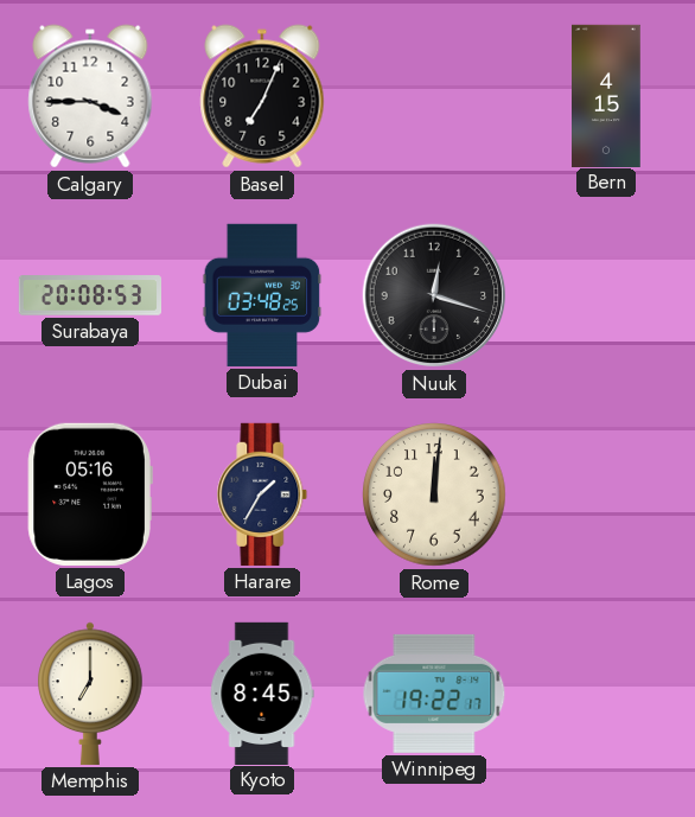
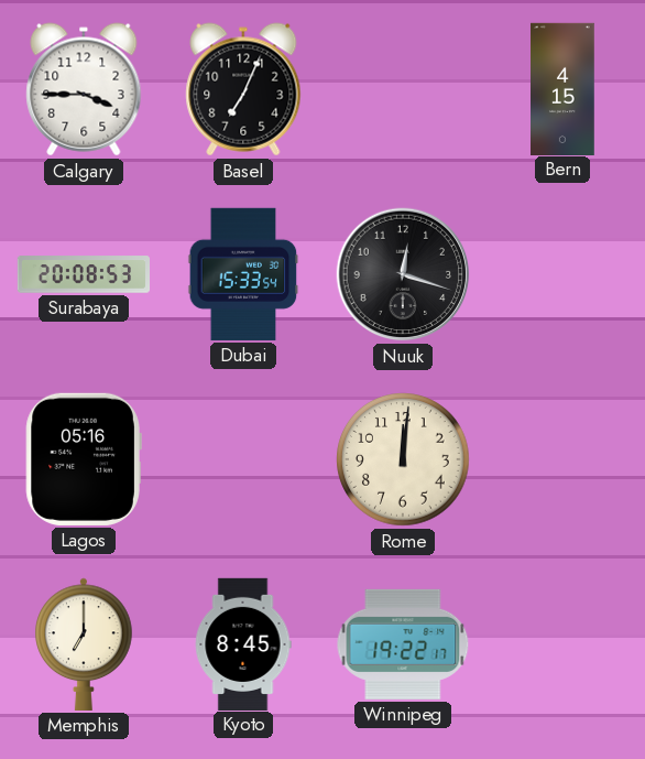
Dubai: 03:48 -> 15:33 (243, 274)
Harare: 1:35 -> none (262, 494)
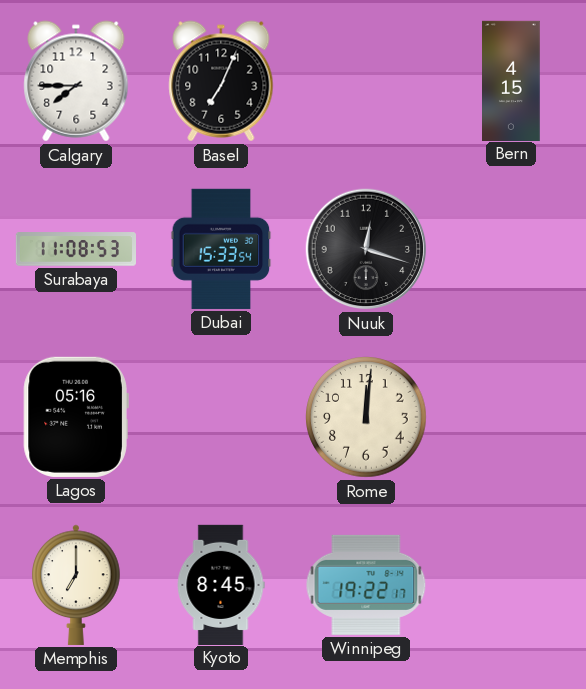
Calgary: 3:45 -> 7:45 (76, 81)
Surabaya: 20:08 -> 11:08 (75, 249)
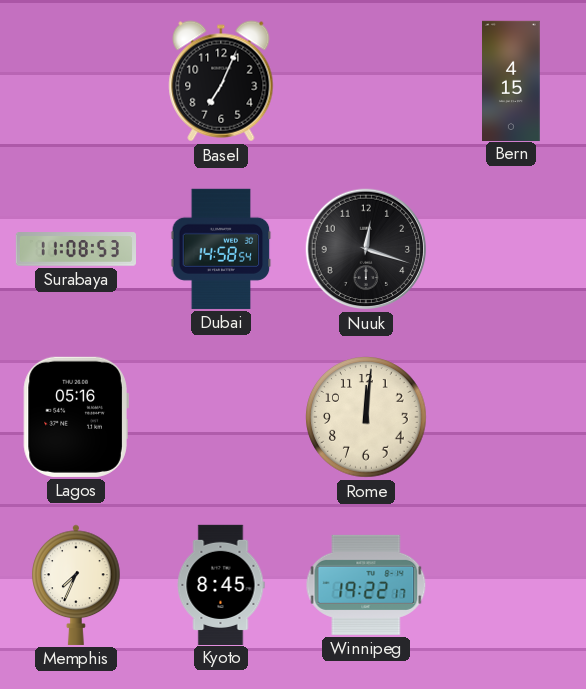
Calgary: 7:45 -> none (76, 81)
Dubai: 15:33 -> 14:58 (221, 249)
Memphis: 7:00 -> 7:34 (76, 585)
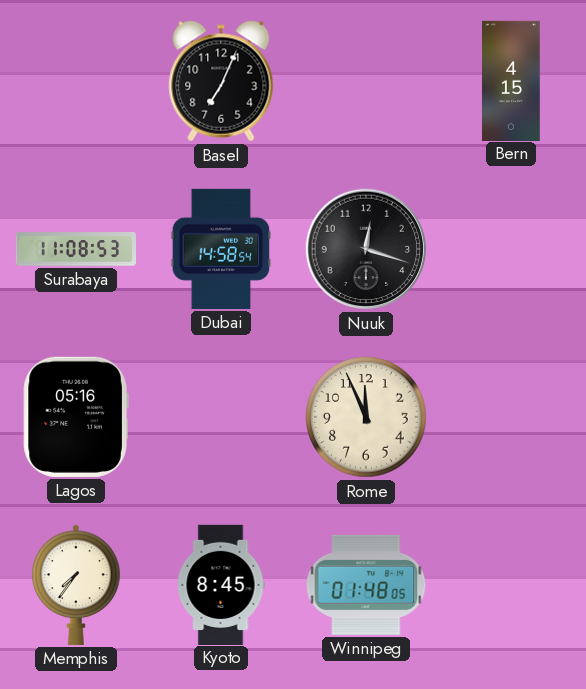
Rome: 12:01 -> 11:56 (366, 417)
Memphis: 7:34 -> 7:36 (76, 585)
Winnipeg: 19:22 -> 01:48 (366, 585)
